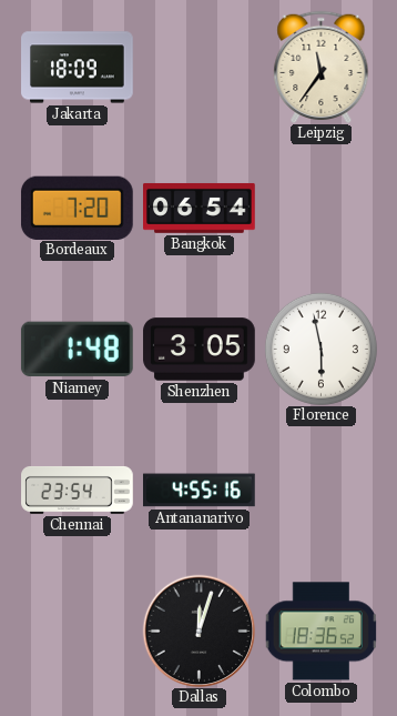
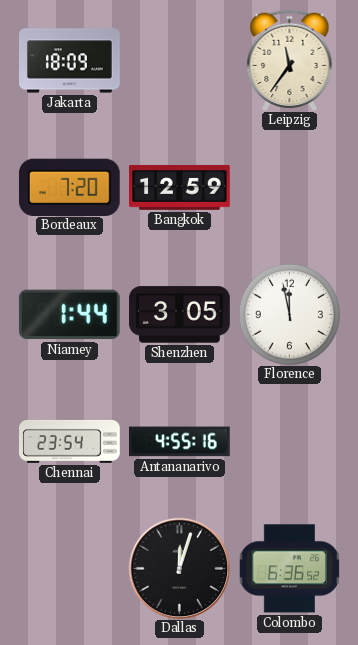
Bangkok: 06:54 -> 12:59 (180, 187)
Niamey: 1:48 -> 1:44 (69, 315)
Florence: 5:58 -> 11:58 (289, 314)
Colombo: 18:36 -> 6:36 (289, 569)
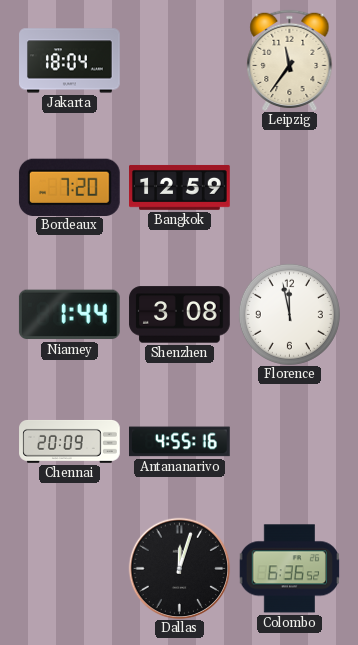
Jakarta: 18:09 -> 18:04 (70, 61)
Shenzhen: 3:05 -> 3:08 (180, 315)
Chennai: 23:54 -> 20:09 (70, 441)
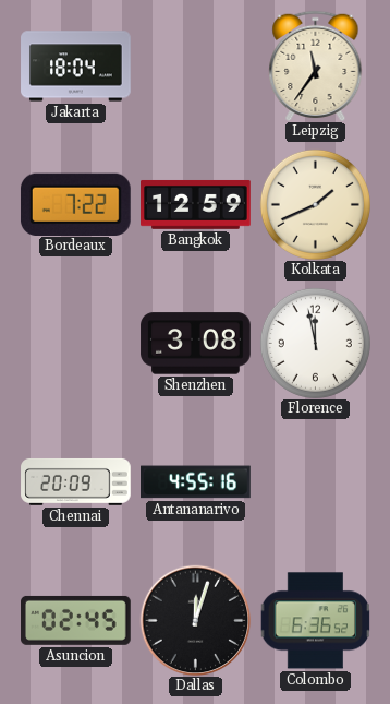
Bordeaux: 7:20 -> 7:22 (75, 204)
Kolkata: none -> 1:41 (315, 204)
Niamey: 1:44 -> none (69, 315)
Asuncion: none -> 02:45 (76, 620)
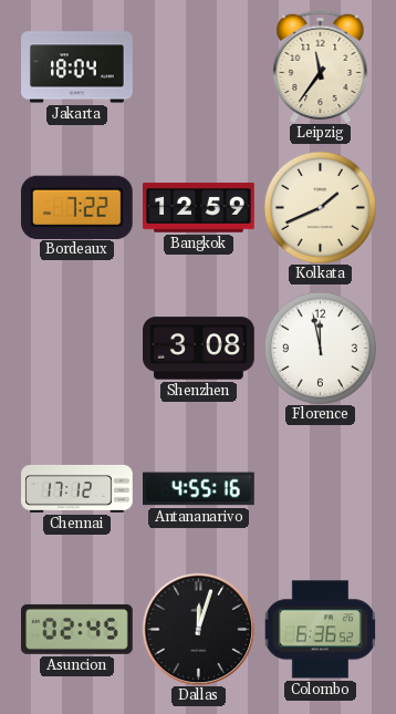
Chennai: 20:09 -> 17:12 (77, 488)
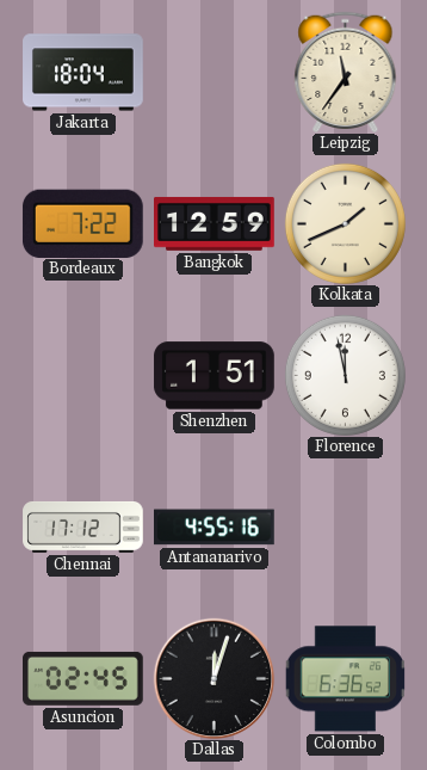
Shenzhen: 3:08 -> 1:51 (215, 376)
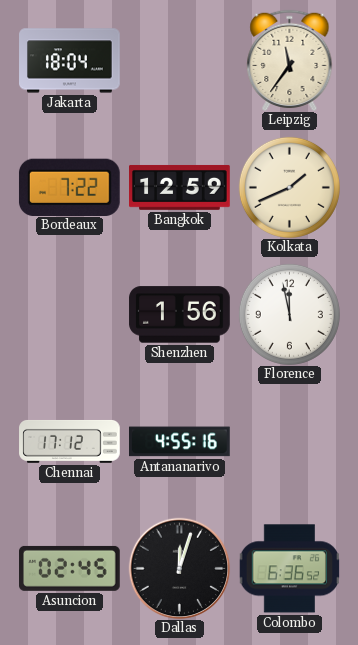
Shenzhen: 1:51 -> 1:56 (180, 315)
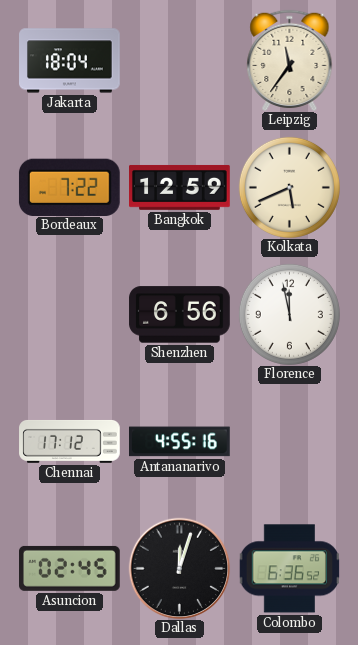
Kolkata: 1:41 -> 5:41 (289, 187)
Shenzhen: 1:56 -> 6:56 (180, 315)
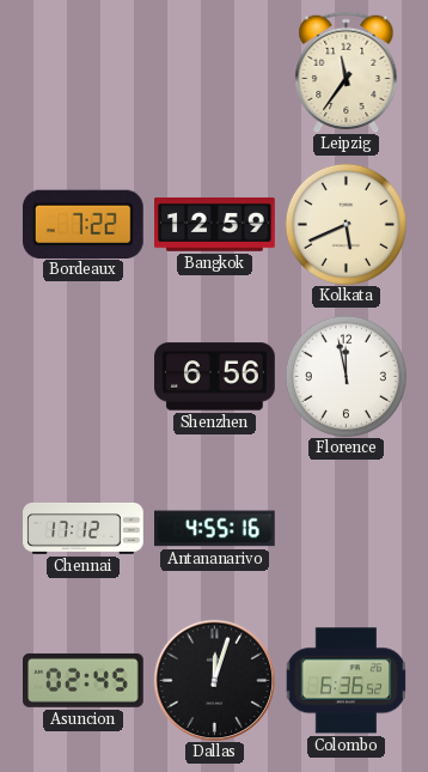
Jakarta: 18:04 -> none (70, 61)
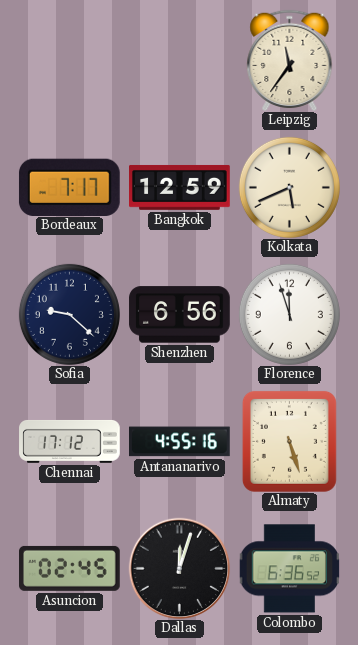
Bordeaux: 7:22 -> 7:17 (69, 187)
Sofia: none -> 9:22 (69, 314)
Florence: 11:58 -> 11:57 (289, 314)
Almaty: none -> 5:27 (289, 441)
